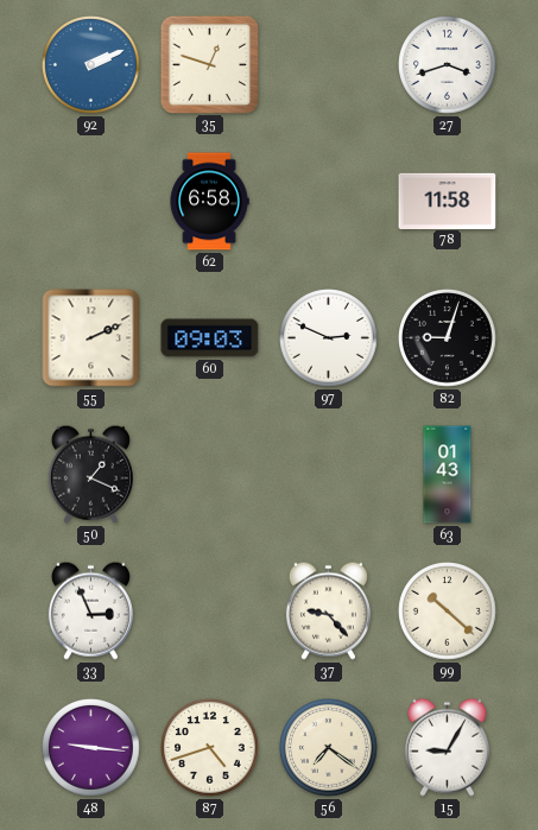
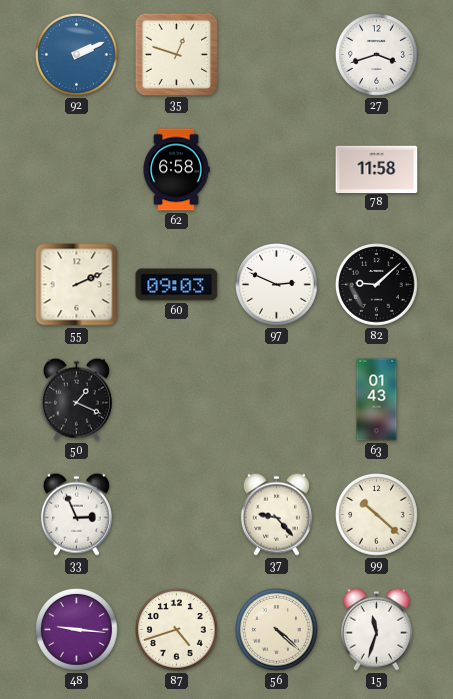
82: 9:03 -> 9:08 (377, 285)
56: 7:21 -> 4:22 (277, 630)
15: 9:05 -> 11:33 (376, 629)
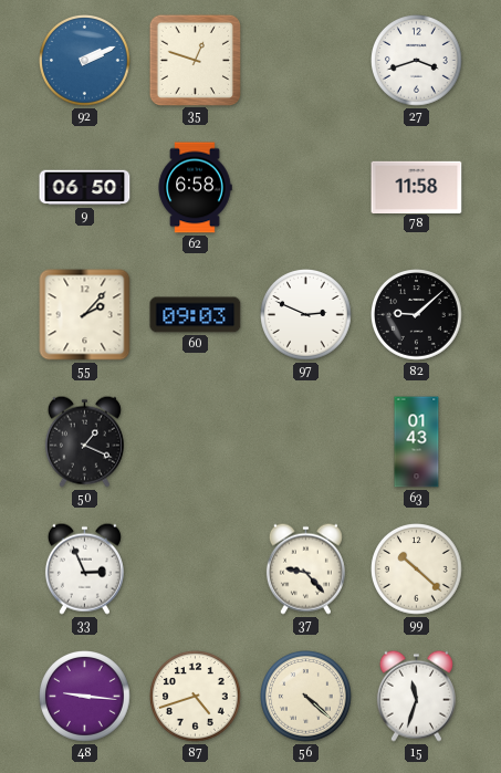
9: none -> 06:50 (85, 188)
55: 2:11 -> 2:07 (85, 315)
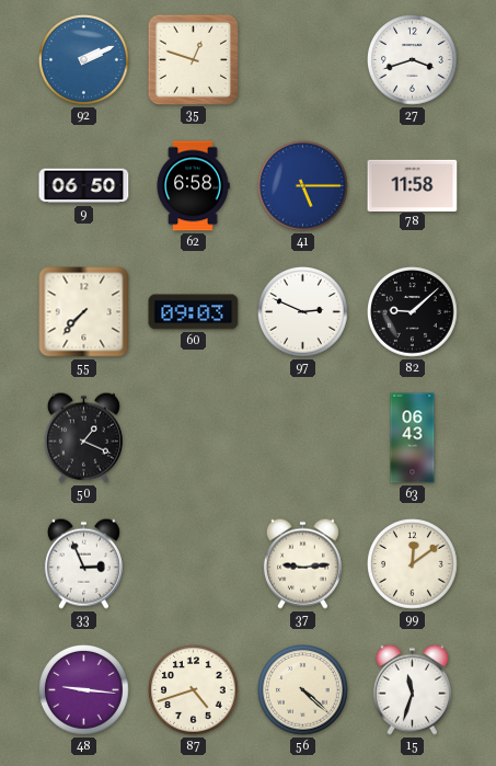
41: none -> 5:15 (303, 186)
55: 2:07 -> 7:37 (84, 312)
63: 01:43 -> 06:43 (413, 438)
37: 9:23 -> 9:14 (302, 563)
99: 10:22 -> 12:09 (413, 564)
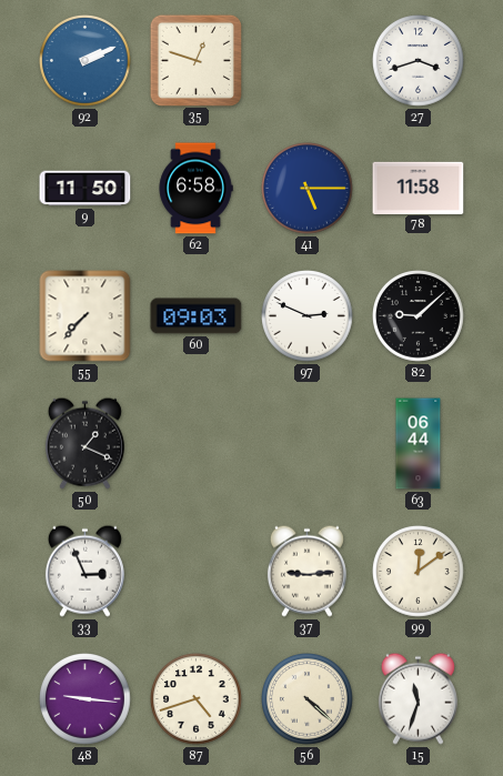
9: 06:50 -> 11:50 (85, 189)
63: 06:43 -> 06:44 (419, 444)
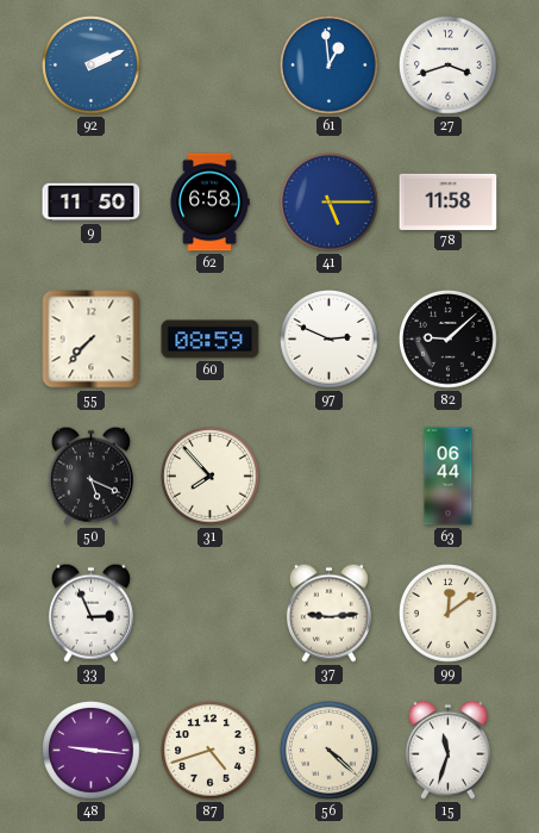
35: 12:48 -> none (195, 60)
61: none -> 12:59 (330, 66)
60: 09:03 -> 08:59 (211, 340)
50: 1:19 -> 5:19 (90, 475)
31: none -> 7:53 (211, 477)
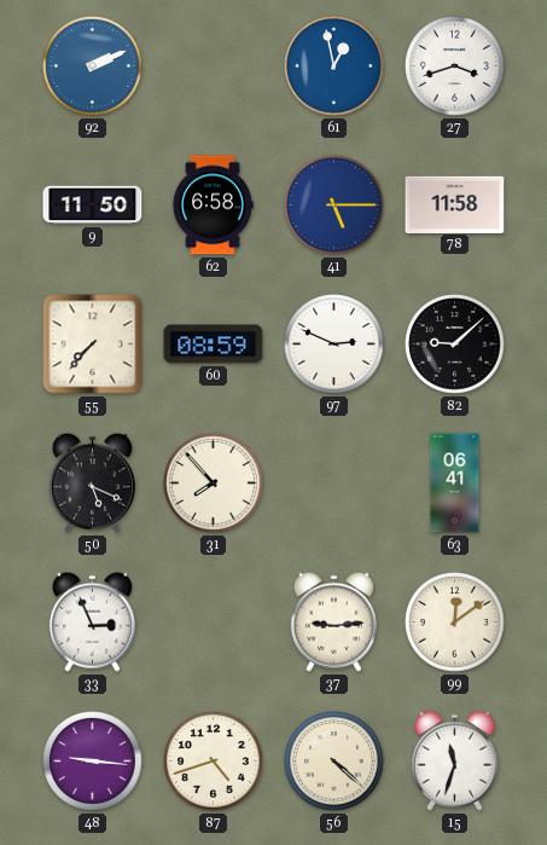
61: 12:59 -> 12:58 (334, 66)
63: 06:44 -> 06:41 (455, 484)
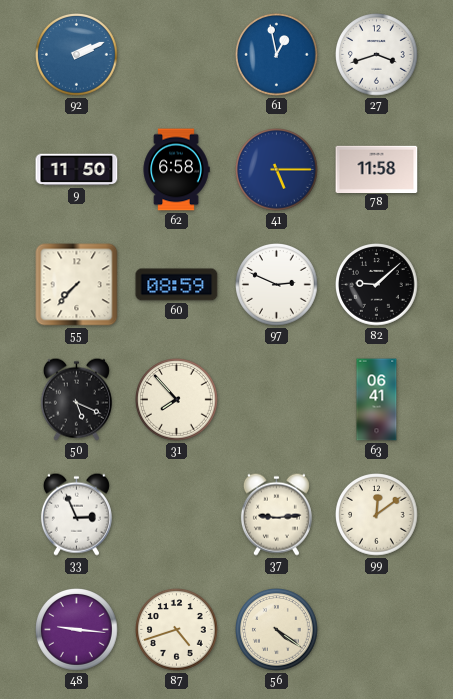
56: 4:22 -> 4:21 (277, 630)
15: 11:33 -> none (454, 760)
